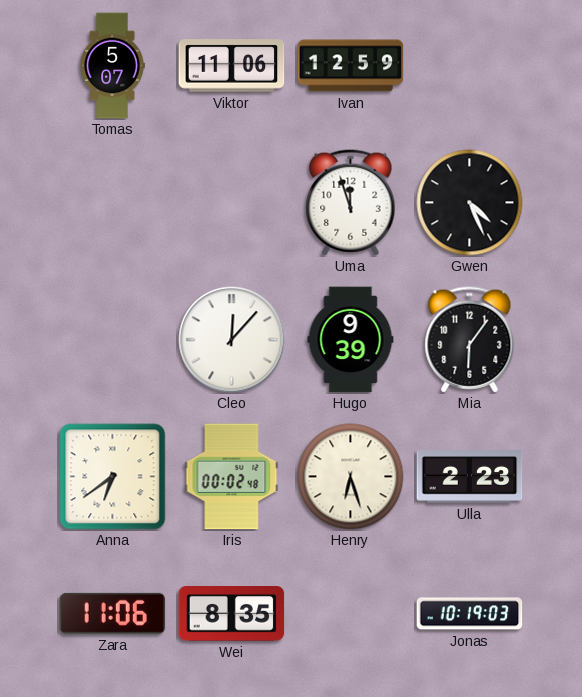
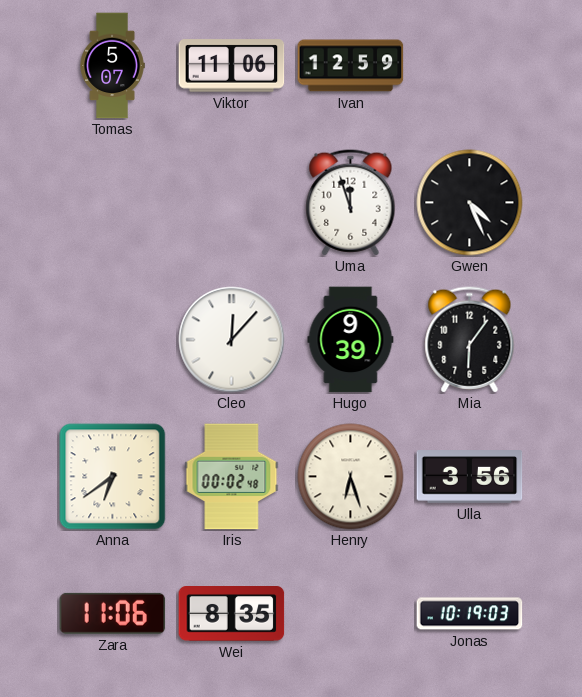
Ulla: 2:23 -> 3:56 (470, 477)
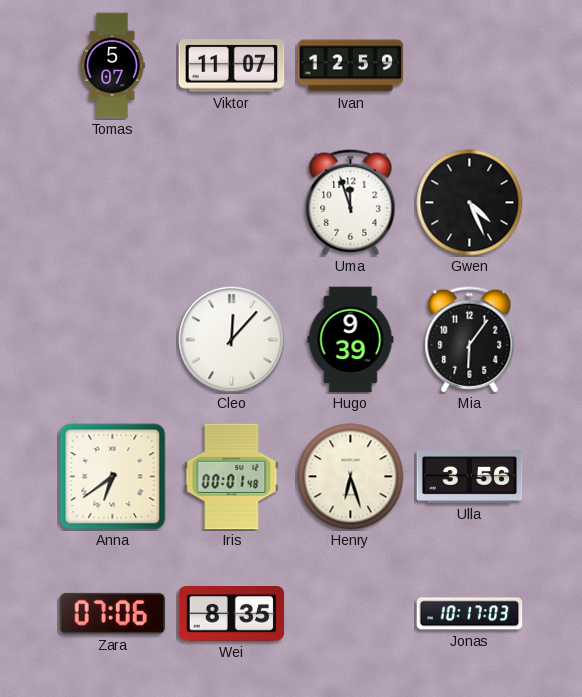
Viktor: 11:06 -> 11:07 (232, 66)
Iris: 00:02 -> 00:01 (232, 477)
Zara: 11:06 -> 07:06 (113, 613)
Jonas: 10:19 -> 10:17 (470, 614)
